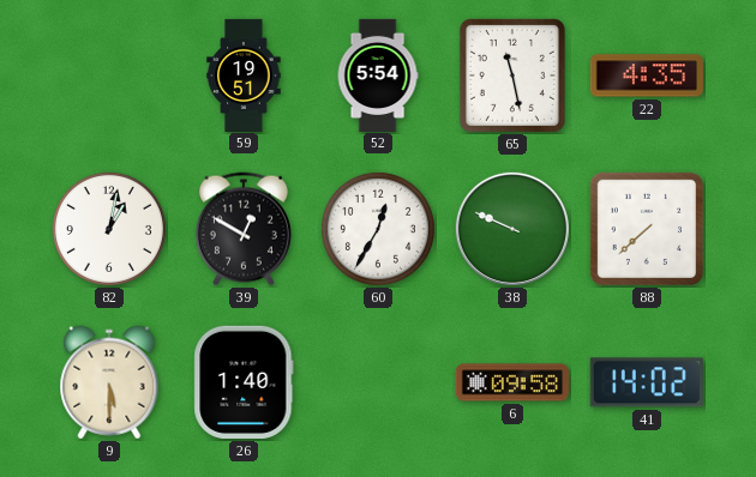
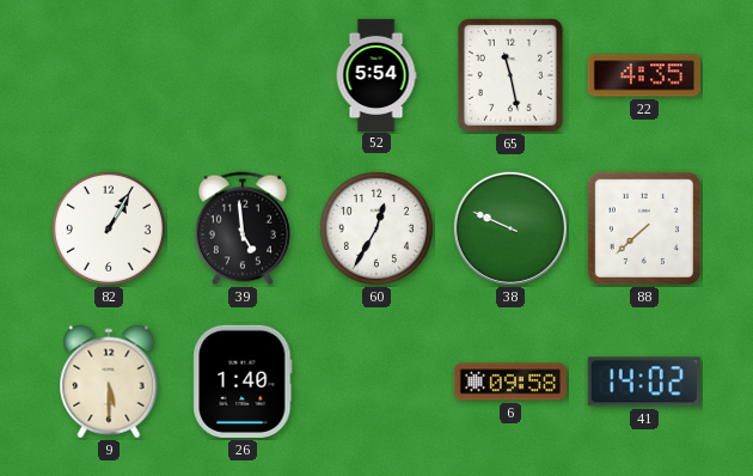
59: 19:51 -> none (244, 74)
82: 1:02 -> 1:05 (109, 228)
39: 12:50 -> 4:59 (243, 228)
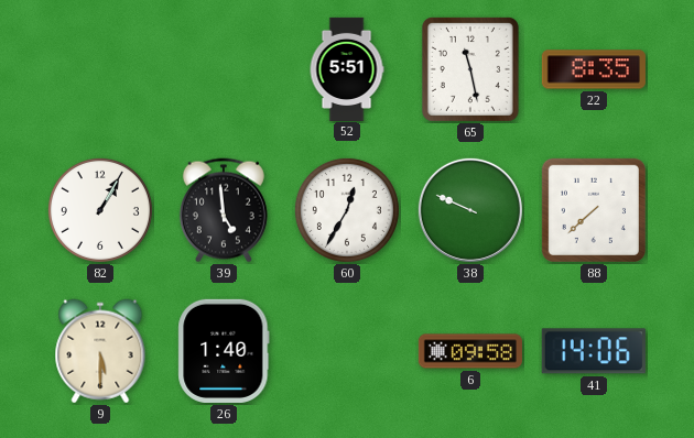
52: 5:54 -> 5:51 (347, 68)
22: 4:35 -> 8:35 (594, 69)
41: 14:02 -> 14:06 (594, 351)
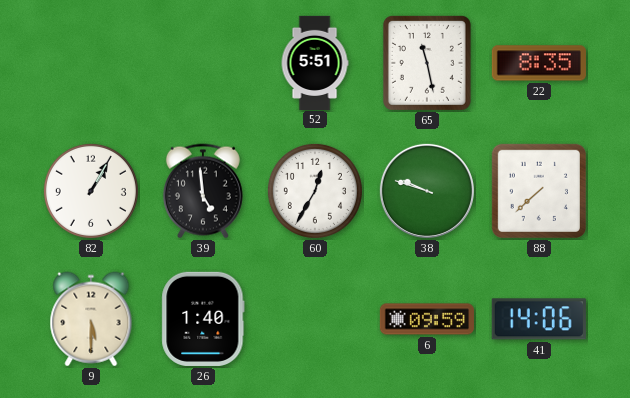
38: 9:49 -> 9:48 (427, 191)
6: 09:58 -> 09:59 (427, 319)
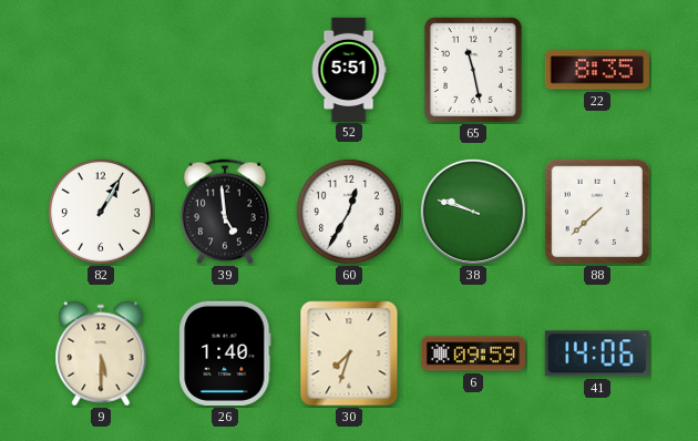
30: none -> 7:33 (349, 353)
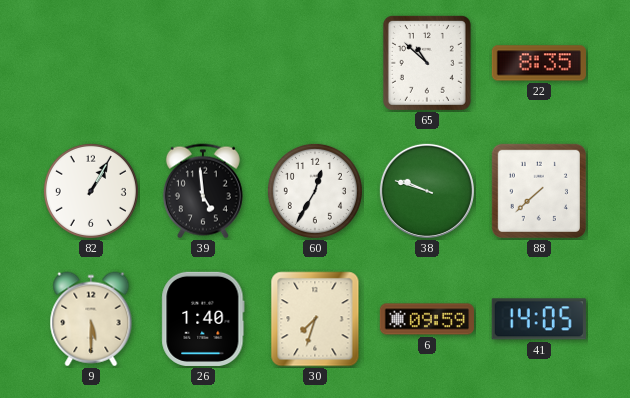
52: 5:51 -> none (349, 69)
65: 11:28 -> 10:52 (427, 63)
41: 14:06 -> 14:05 (539, 319)
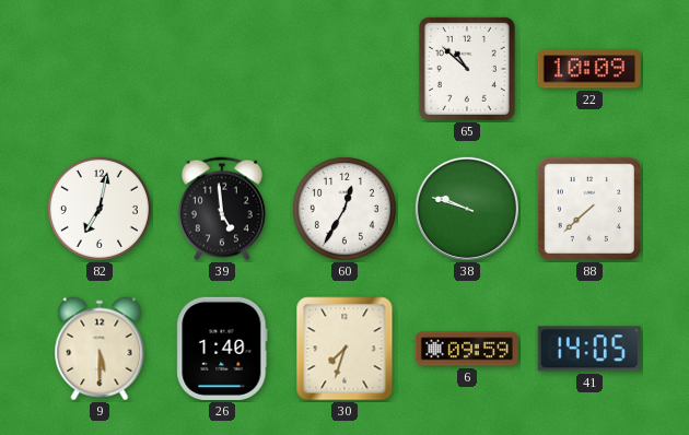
22: 8:35 -> 10:09 (589, 69)
82: 1:05 -> 7:02 (100, 209)
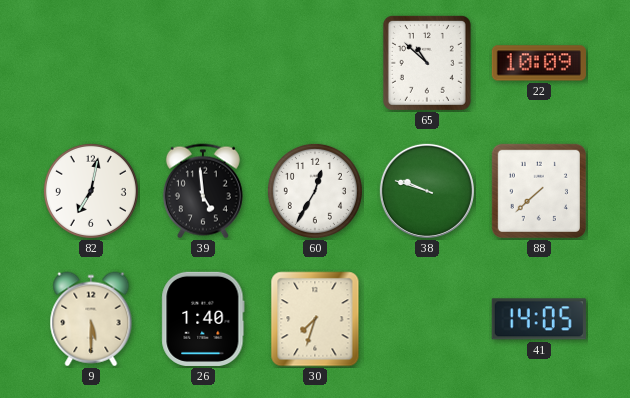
6: 09:59 -> none (467, 349)
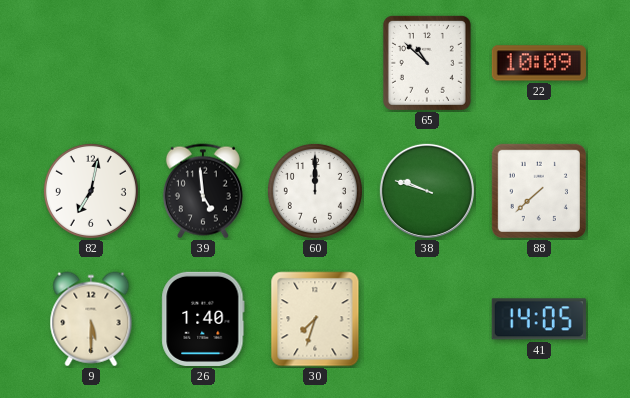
60: 12:35 -> 12:00 (315, 191)
